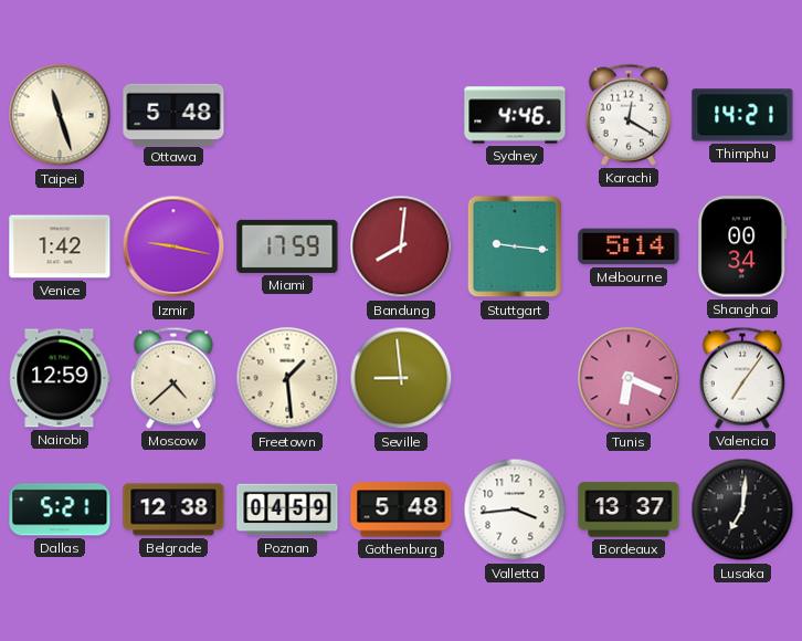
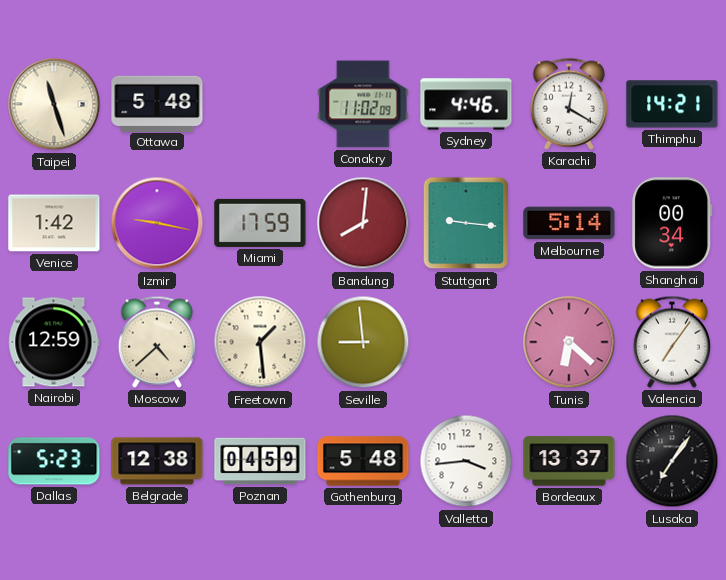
Conakry: none -> 11:02 (363, 104)
Tunis: 6:19 -> 6:22 (569, 342)
Dallas: 5:21 -> 5:23 (54, 461)
Lusaka: 7:01 -> 7:06 (672, 461)
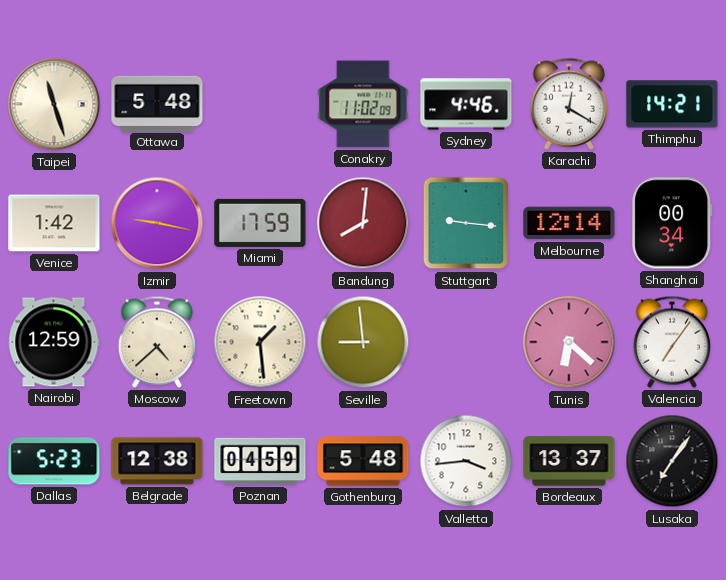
Melbourne: 5:14 -> 12:14 (569, 223)
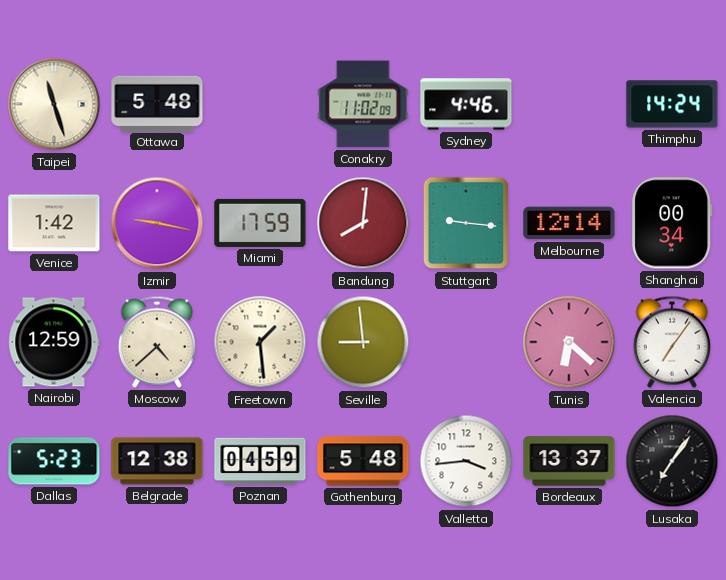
Karachi: 12:20 -> none (569, 104)
Thimphu: 14:21 -> 14:24 (672, 104)
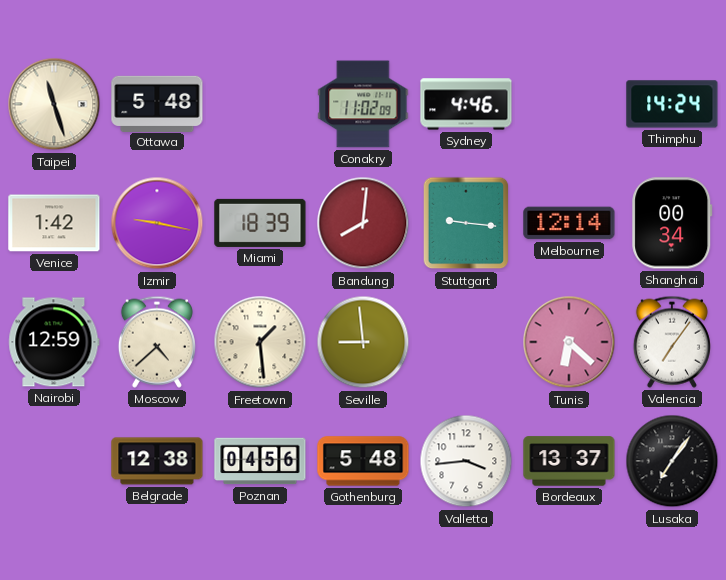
Miami: 17:59 -> 18:39 (260, 223)
Dallas: 5:23 -> none (54, 461)
Poznan: 04:59 -> 04:56 (260, 461)
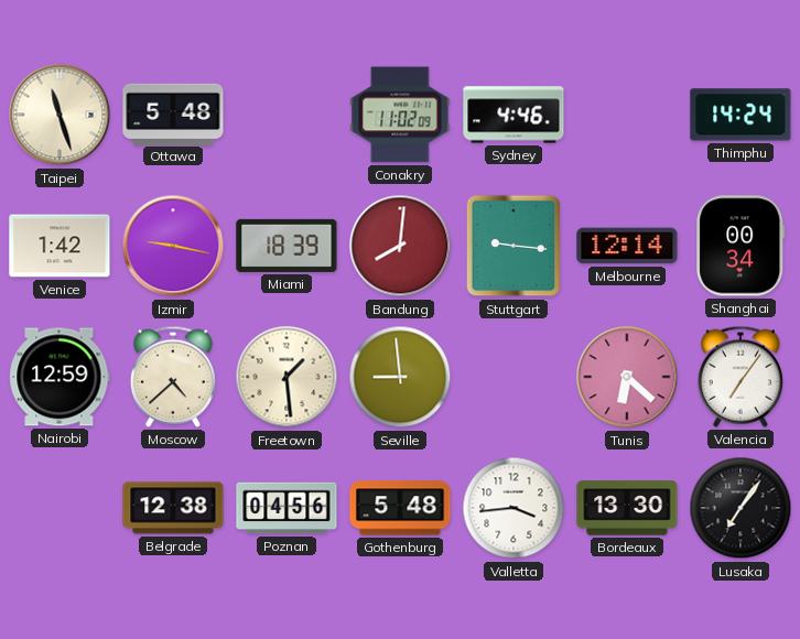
Bordeaux: 13:37 -> 13:30 (627, 508)
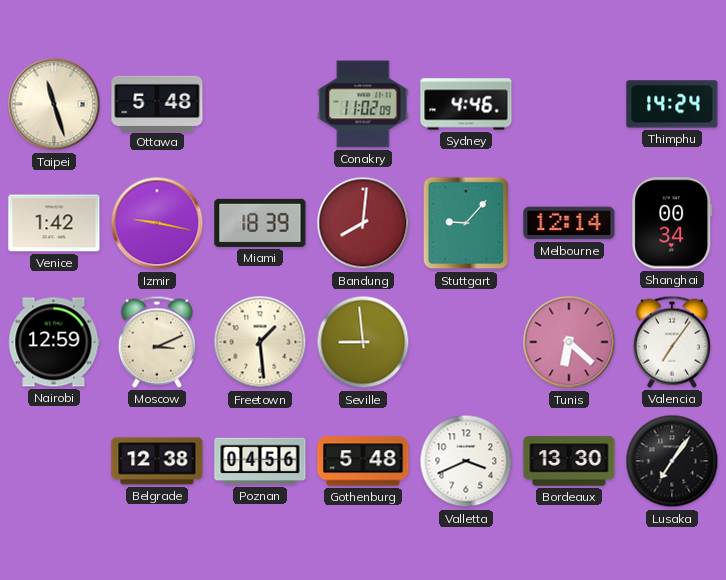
Stuttgart: 9:16 -> 9:07 (466, 223)
Moscow: 4:38 -> 3:11 (157, 342)
Valletta: 3:44 -> 3:41 (466, 461)
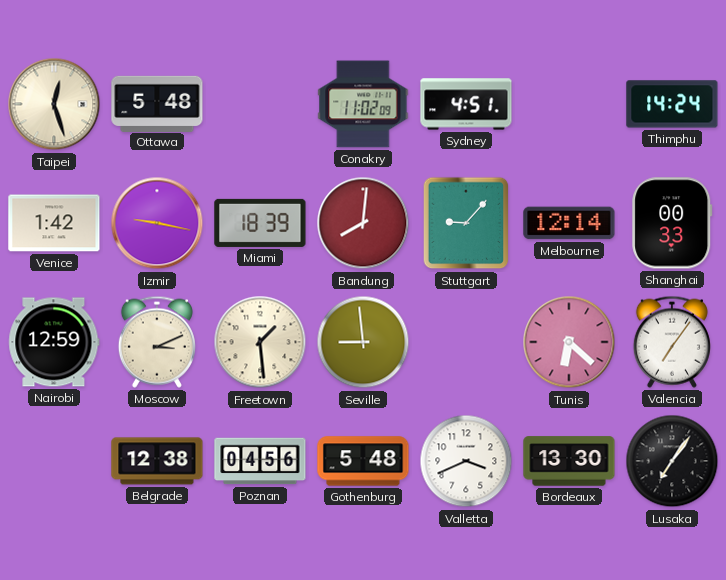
Taipei: 11:27 -> 12:27 (54, 104)
Sydney: 4:46 -> 4:51 (466, 104)
Shanghai: 00:34 -> 00:33 (672, 223)
